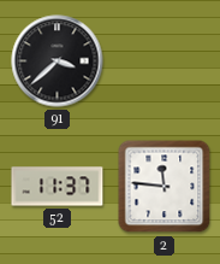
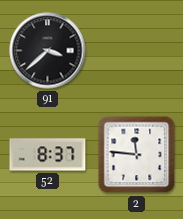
52: 11:37 -> 8:37 (48, 155)
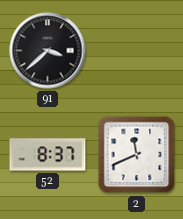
2: 11:46 -> 11:41 (137, 155)
